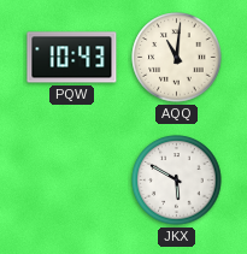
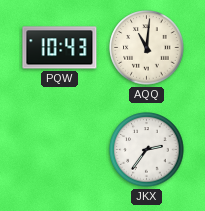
JKX: 5:50 -> 2:36 (147, 150)
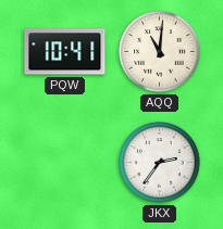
PQW: 10:43 -> 10:41 (65, 52)
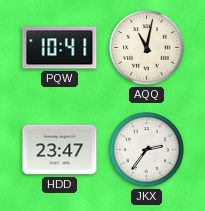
AQQ: 11:01 -> 11:02 (147, 48)
HDD: none -> 23:47 (60, 150)
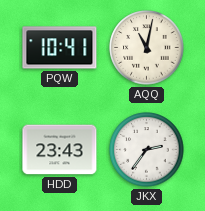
HDD: 23:47 -> 23:43 (60, 150)
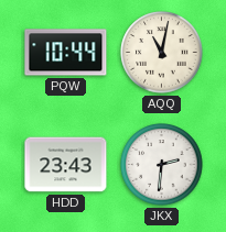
PQW: 10:41 -> 10:44 (66, 53)
JKX: 2:36 -> 2:31 (162, 165)
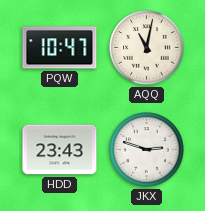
PQW: 10:44 -> 10:47 (60, 48)
JKX: 2:31 -> 2:48 (147, 150)
